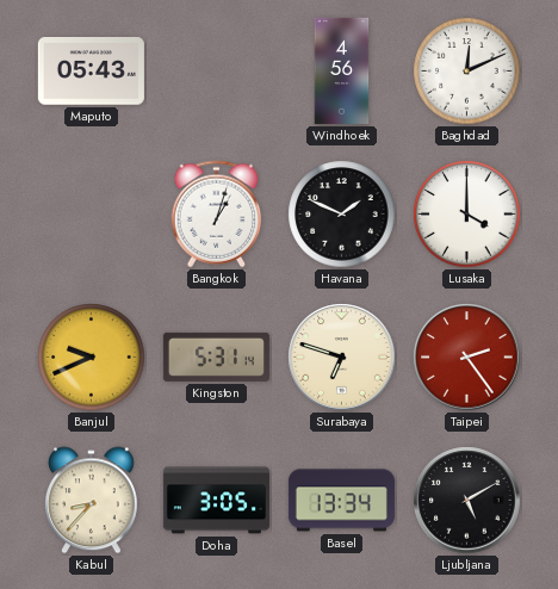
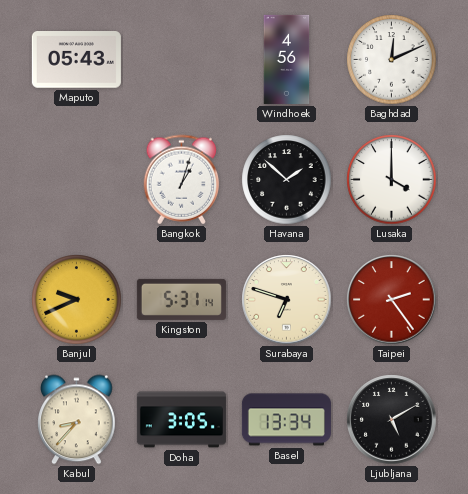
Havana: 1:49 -> 1:52 (287, 180)
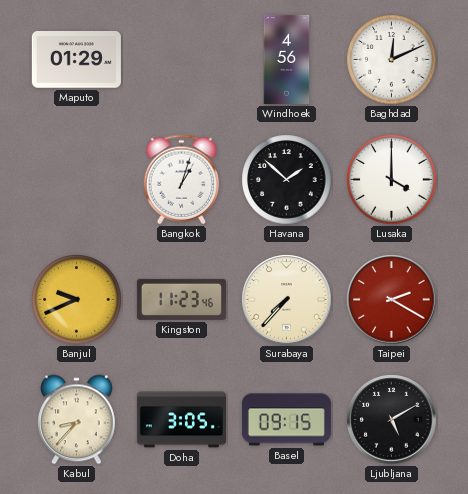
Maputo: 05:43 -> 01:29 (76, 60)
Kingston: 5:31 -> 11:23 (181, 299)
Surabaya: 6:48 -> 7:37 (287, 300)
Taipei: 2:24 -> 2:20 (392, 300)
Basel: 13:34 -> 09:15 (286, 420)
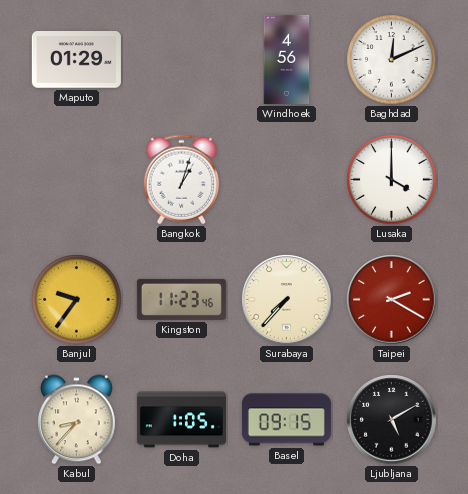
Havana: 1:52 -> none (287, 180)
Banjul: 9:41 -> 9:36 (77, 300)
Doha: 3:05 -> 1:05 (181, 420)
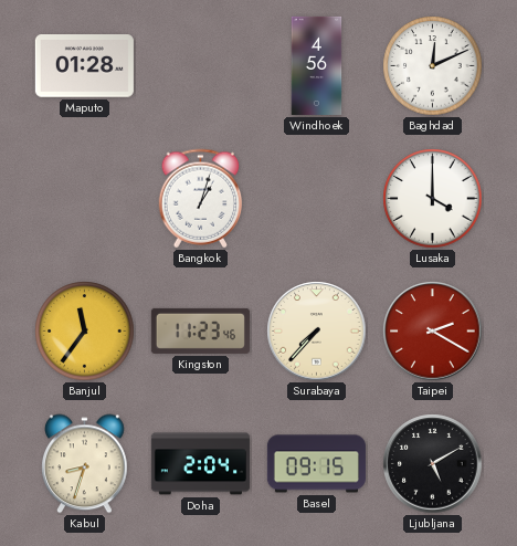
Maputo: 01:29 -> 01:28 (84, 66)
Banjul: 9:36 -> 11:36 (85, 332)
Kabul: 8:37 -> 8:33 (85, 464)
Doha: 1:05 -> 2:04 (200, 464)
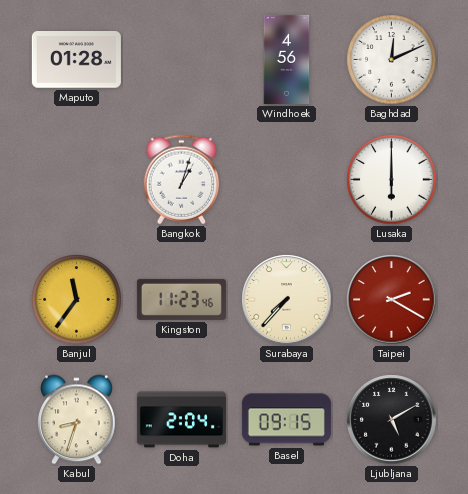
Lusaka: 4:00 -> 6:00 (392, 180)
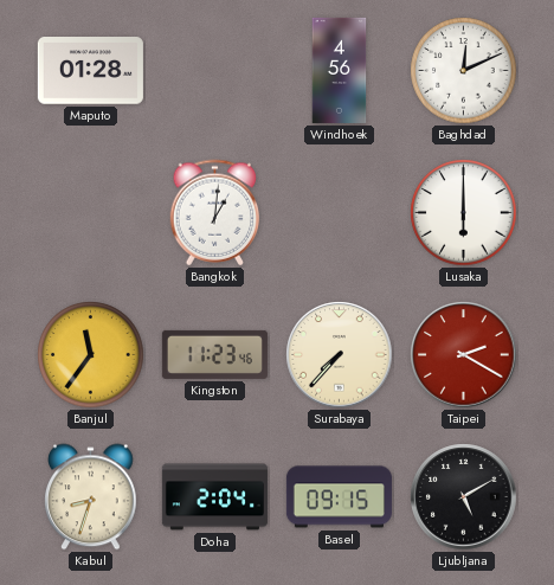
Bangkok: 1:03 -> 1:01 (215, 213)
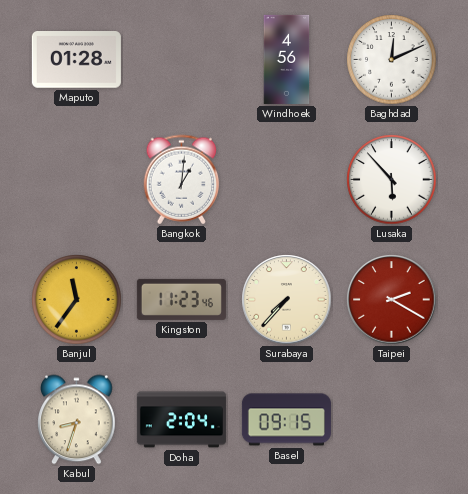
Lusaka: 6:00 -> 5:53 (392, 180)
Ljubljana: 5:10 -> none (464, 497)
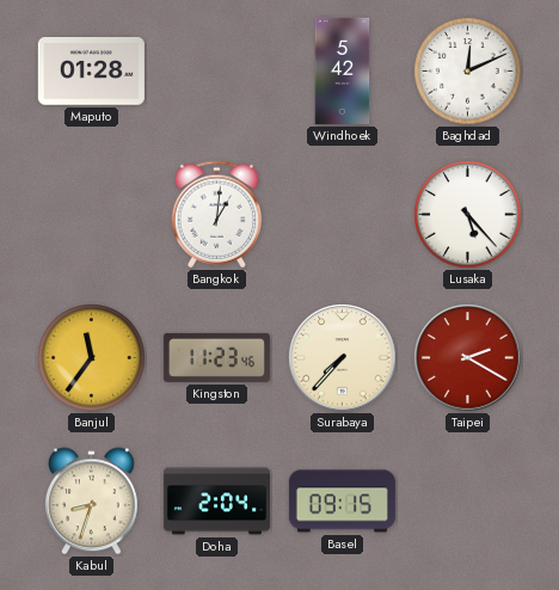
Windhoek: 4:56 -> 5:42 (343, 70)
Lusaka: 5:53 -> 5:23 (468, 215)
